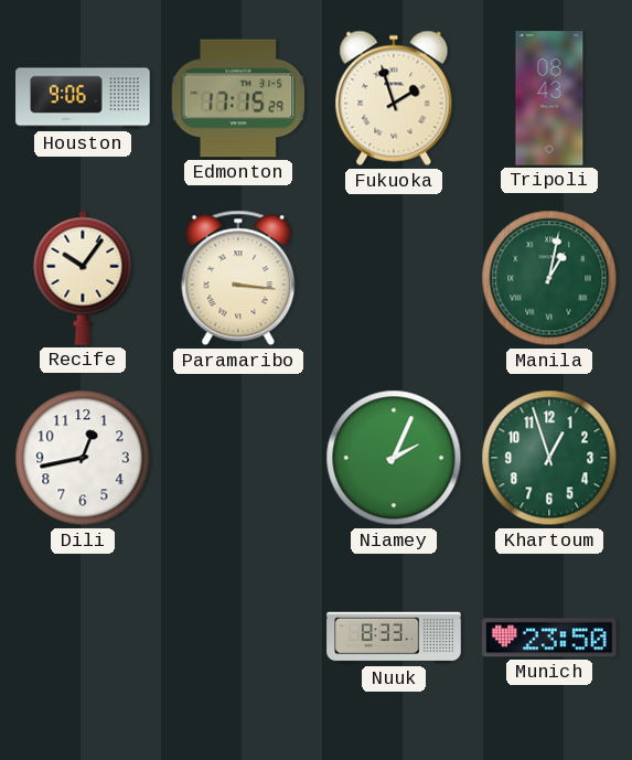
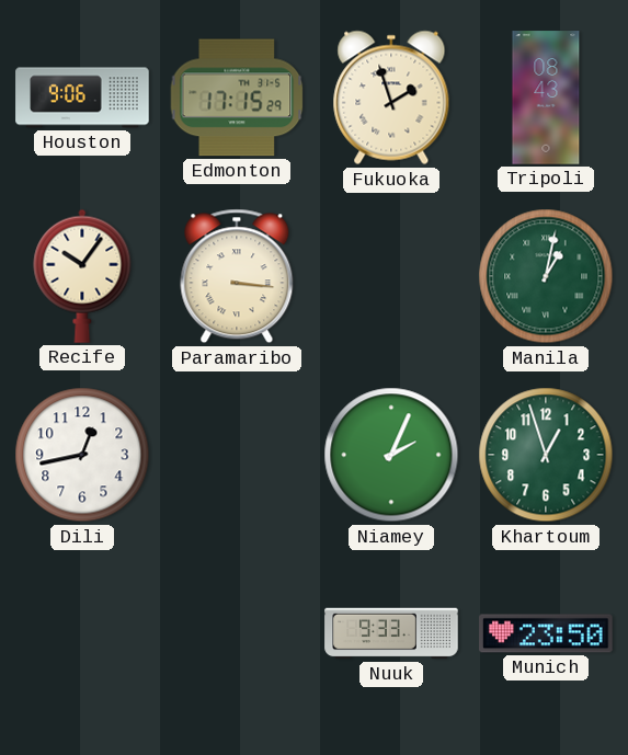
Nuuk: 8:33 -> 9:33 (391, 633)
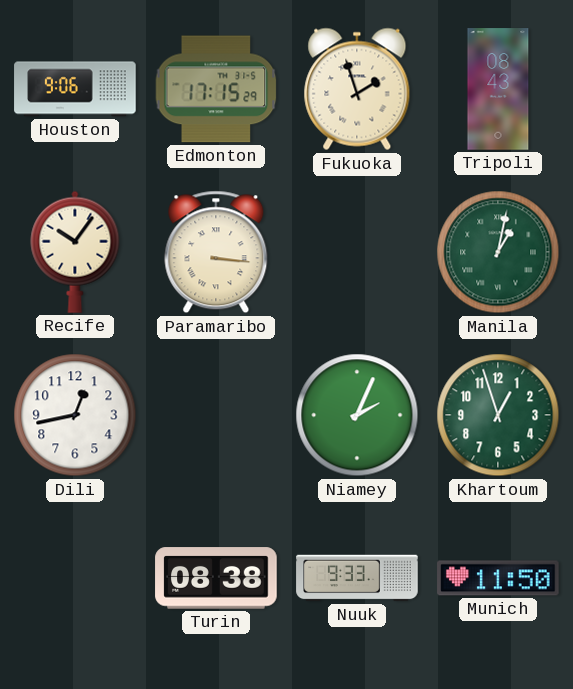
Turin: none -> 08:38 (216, 578)
Munich: 23:50 -> 11:50 (498, 578)
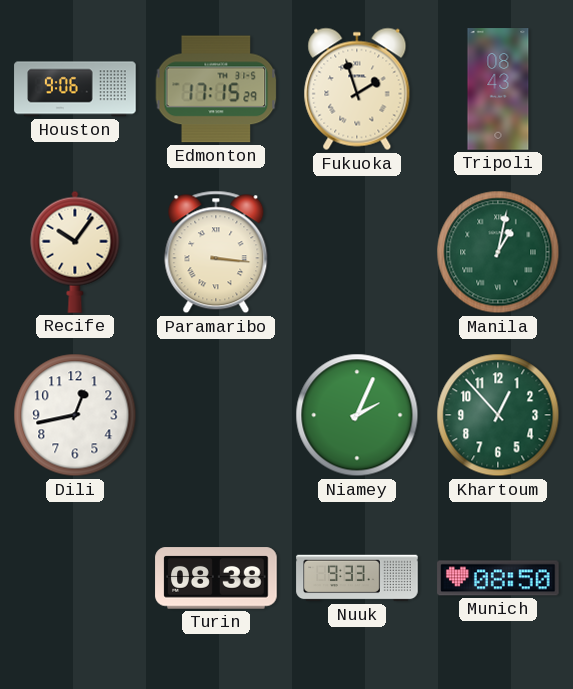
Khartoum: 12:57 -> 12:53 (498, 415)
Munich: 11:50 -> 08:50 (498, 578)
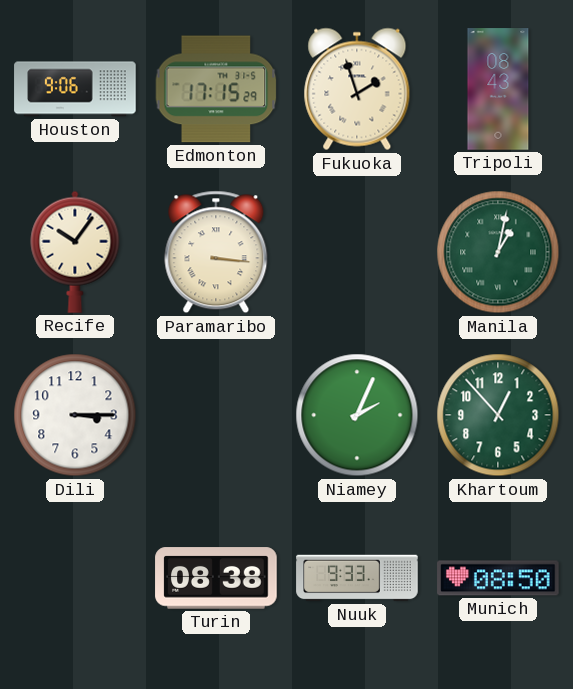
Dili: 12:43 -> 3:15 (75, 415)
